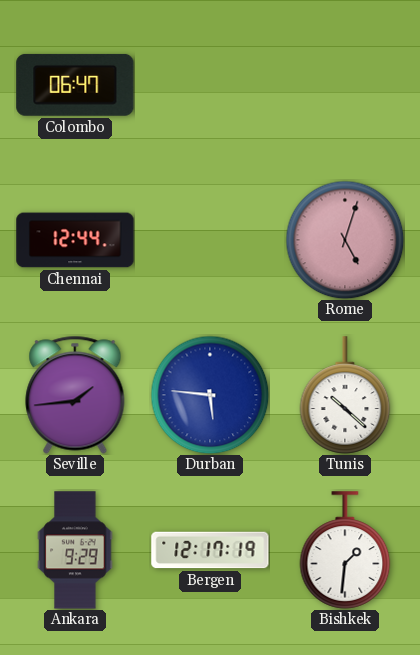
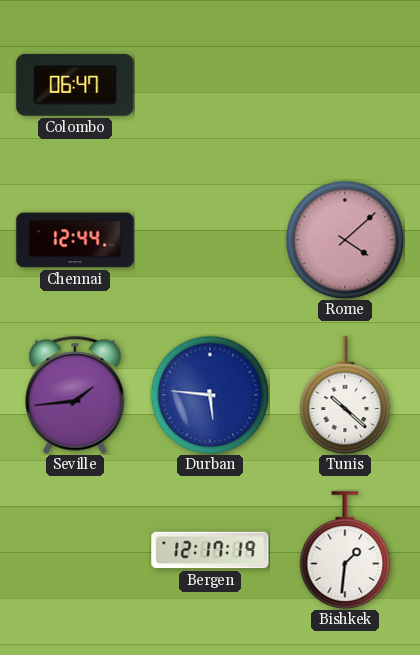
Rome: 5:03 -> 4:08 (345, 240)
Ankara: 9:29 -> none (75, 550)
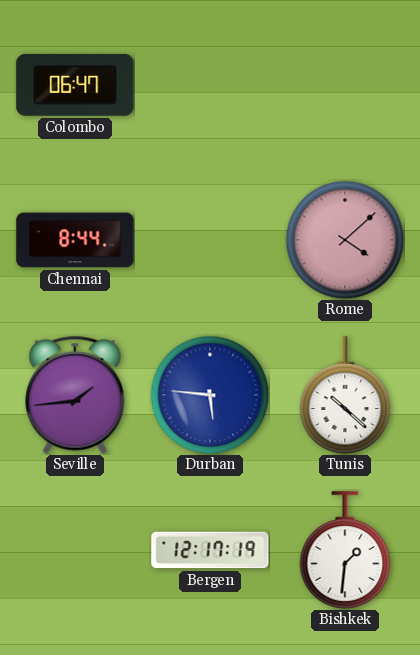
Chennai: 12:44 -> 8:44 (75, 240)
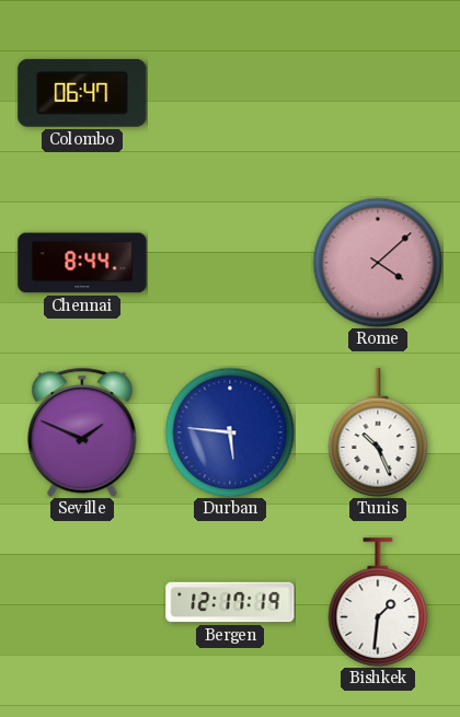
Seville: 1:44 -> 1:49 (82, 432)
Tunis: 10:22 -> 10:26 (378, 432)
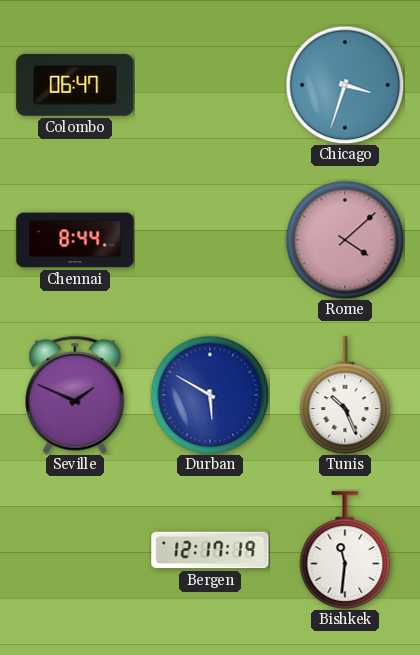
Chicago: none -> 3:33 (345, 85)
Durban: 5:46 -> 5:50 (210, 395)
Bishkek: 1:31 -> 11:31 (345, 550)
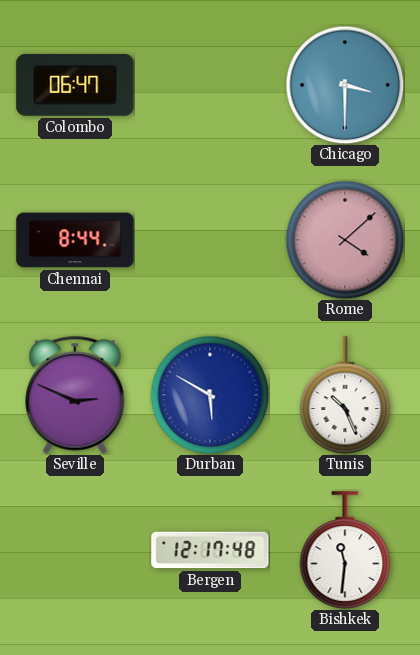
Chicago: 3:33 -> 3:30 (345, 85)
Seville: 1:49 -> 2:49 (75, 395)
Bergen: 12:17:19 -> 12:17:48 (210, 550)
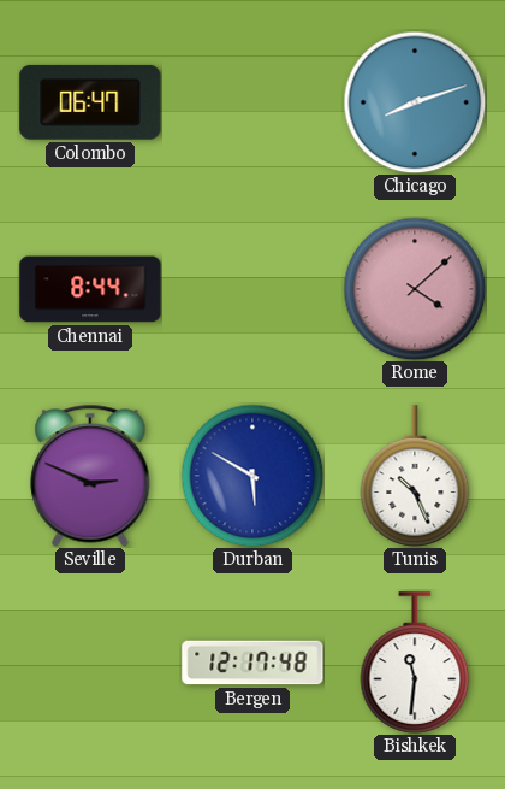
Chicago: 3:30 -> 8:12 (415, 102)
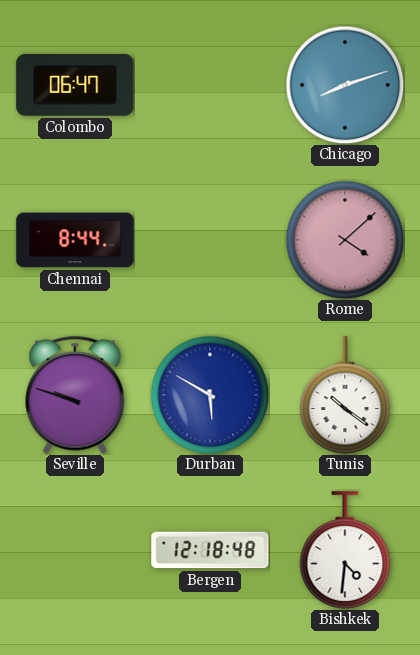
Seville: 2:49 -> 9:48 (75, 395)
Tunis: 10:26 -> 10:21 (345, 395)
Bergen: 12:17 -> 12:18 (210, 550)
Bishkek: 11:31 -> 4:31 (345, 550)
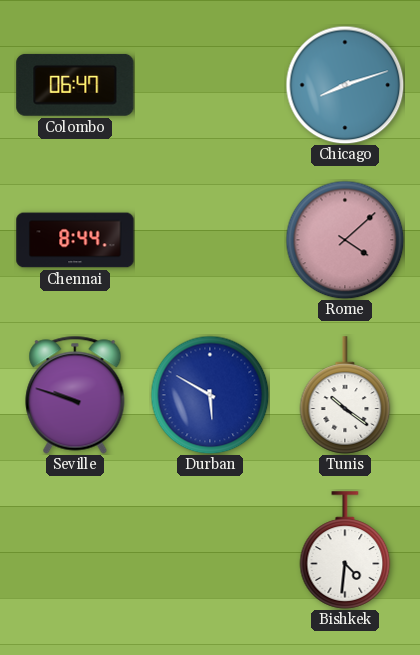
Bergen: 12:18 -> none (210, 550)
